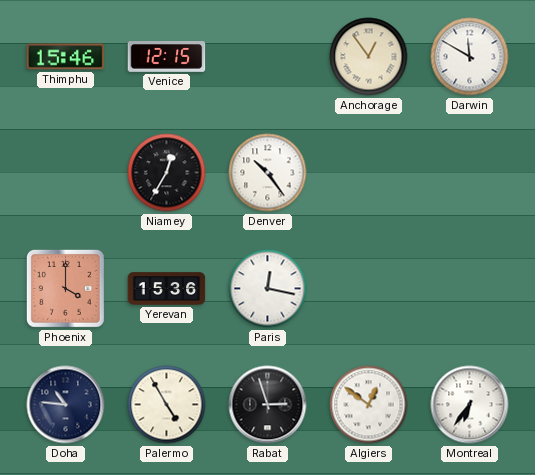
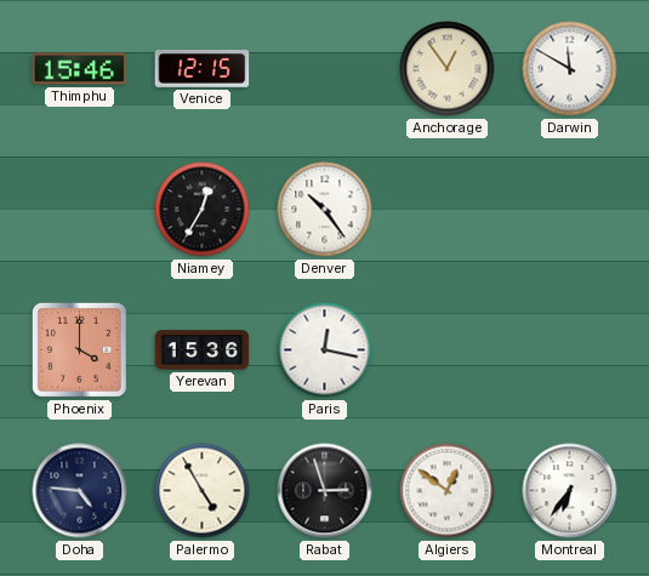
Doha: 10:46 -> 4:46 (80, 491)
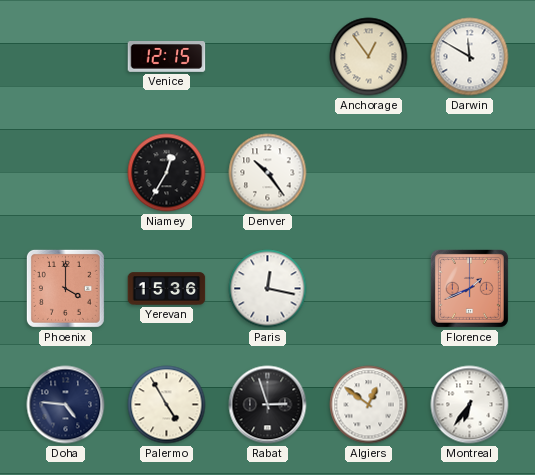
Thimphu: 15:46 -> none (80, 69)
Florence: none -> 1:41 (469, 288)
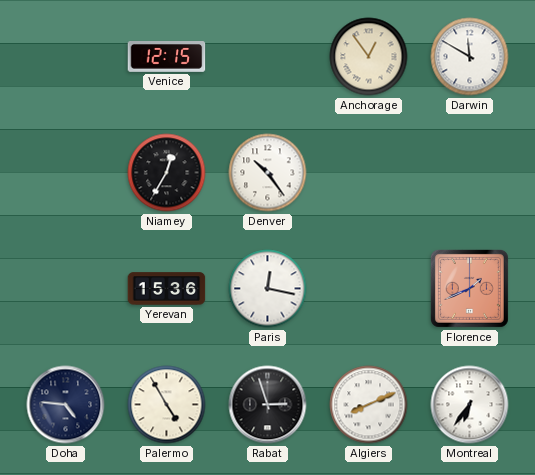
Phoenix: 4:00 -> none (65, 288)
Algiers: 12:51 -> 8:11 (369, 405)
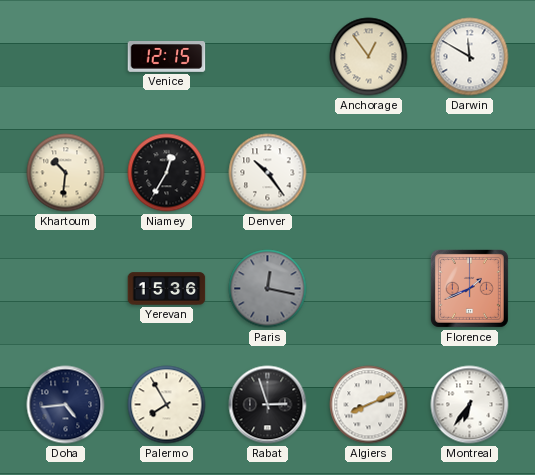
Khartoum: none -> 10:31 (66, 173)
Paris dial: white -> grey (268, 289)
Doha: 4:46 -> 4:44 (66, 405)
Palermo: 4:55 -> 7:55 (167, 405)
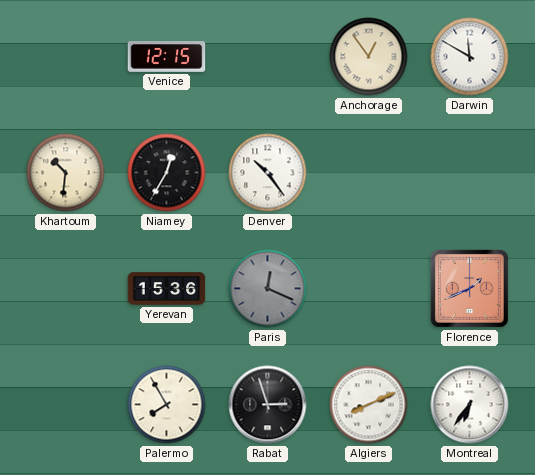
Paris: 12:17 -> 12:19 (268, 289)
Doha: 4:44 -> none (66, 405)
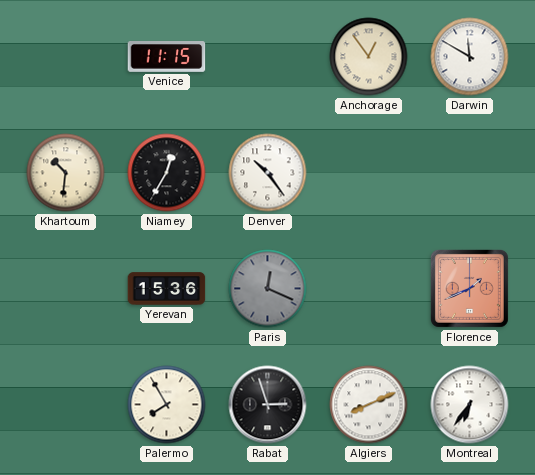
Venice: 12:15 -> 11:15 (167, 57)
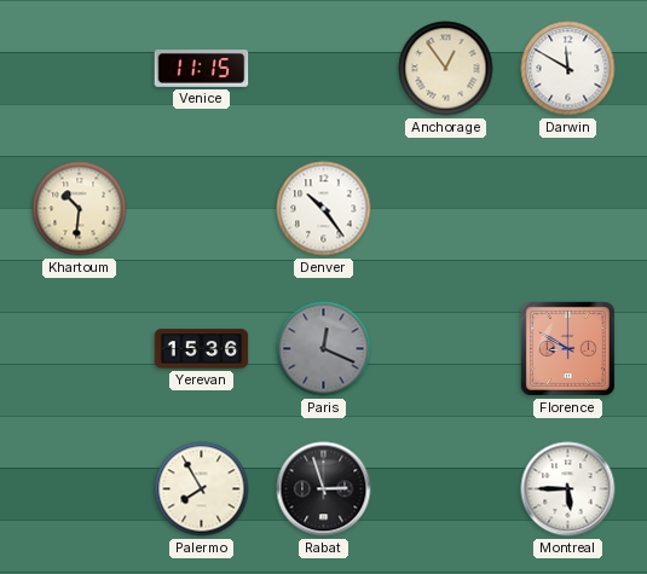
Niamey: 12:35 -> none (167, 173)
Florence: 1:41 -> 8:50 (567, 348)
Algiers: 8:11 -> none (369, 405)
Montreal: 6:36 -> 5:45 (568, 489)
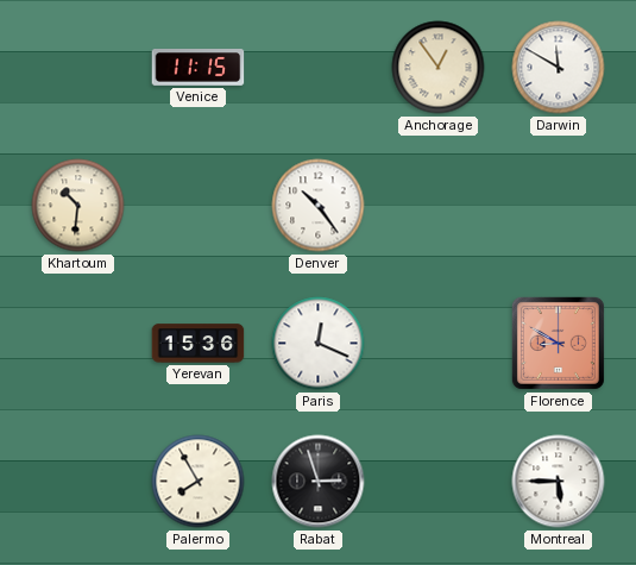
Paris dial: grey -> white (319, 344)
